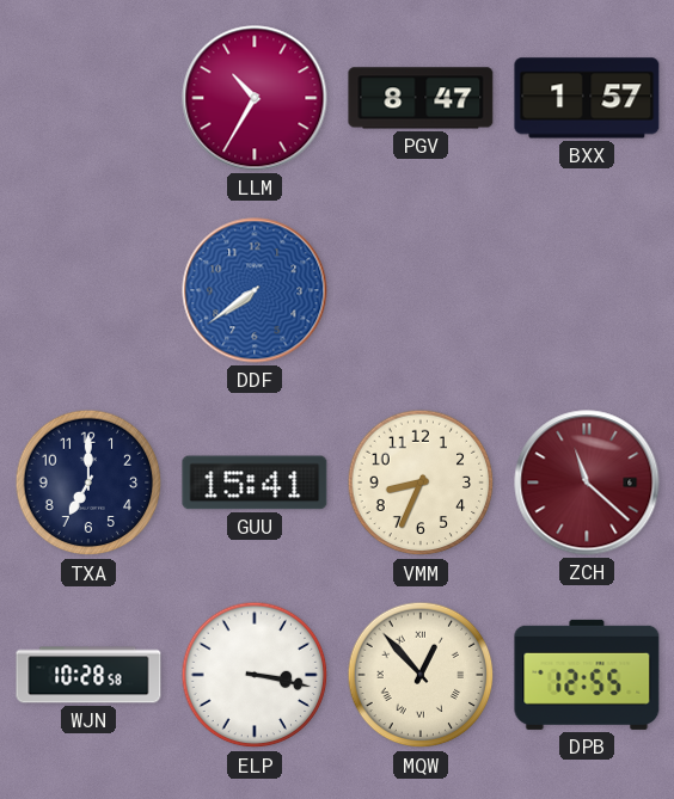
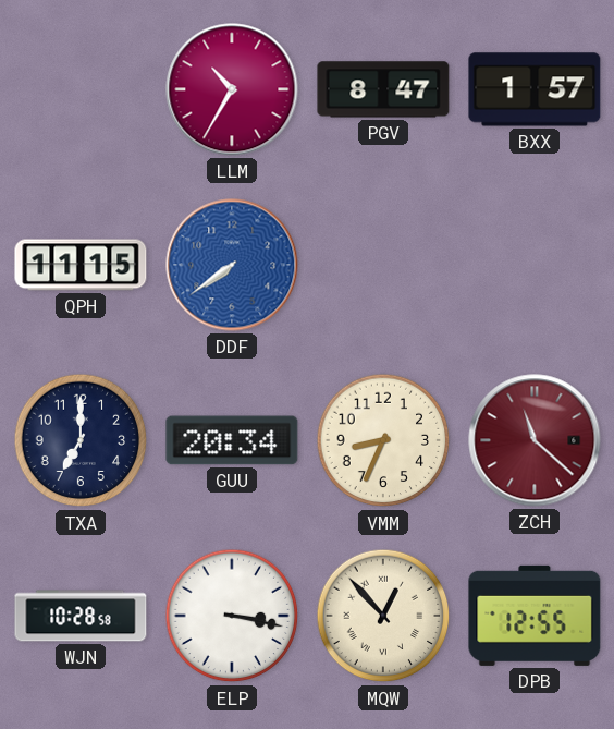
QPH: none -> 11:15 (81, 265)
GUU: 15:41 -> 20:34 (232, 440)
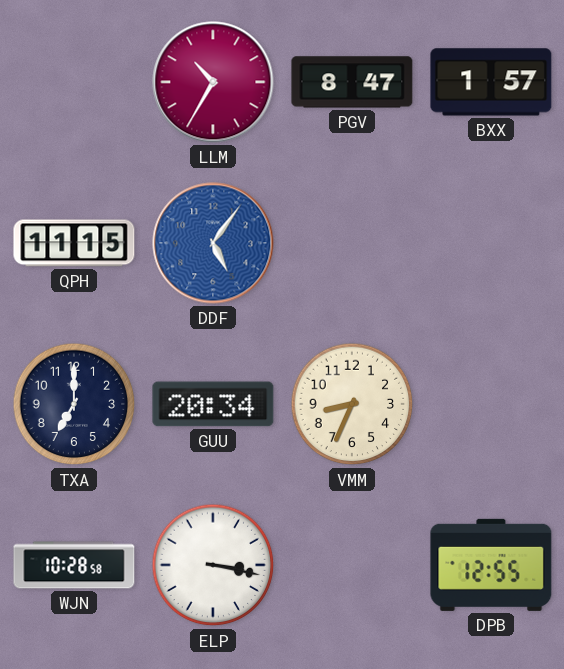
DDF: 7:39 -> 5:06 (213, 243)
ZCH: 11:22 -> none (535, 440)
MQW: 12:53 -> none (383, 616)
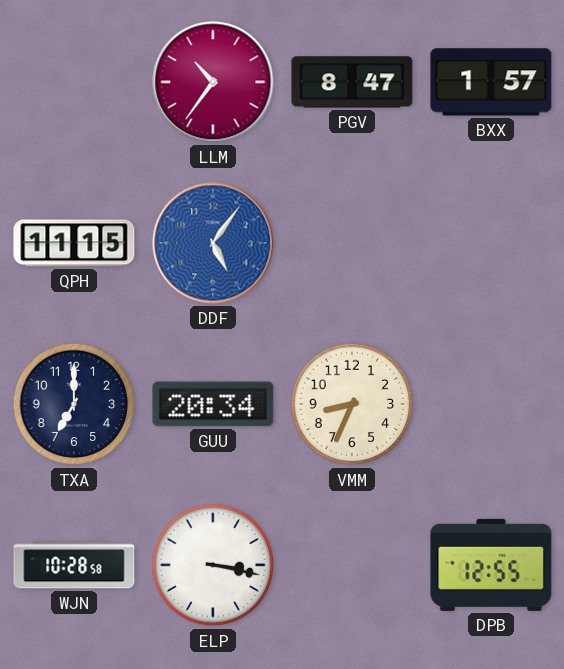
LLM: 10:35 -> 10:36 (213, 82)
